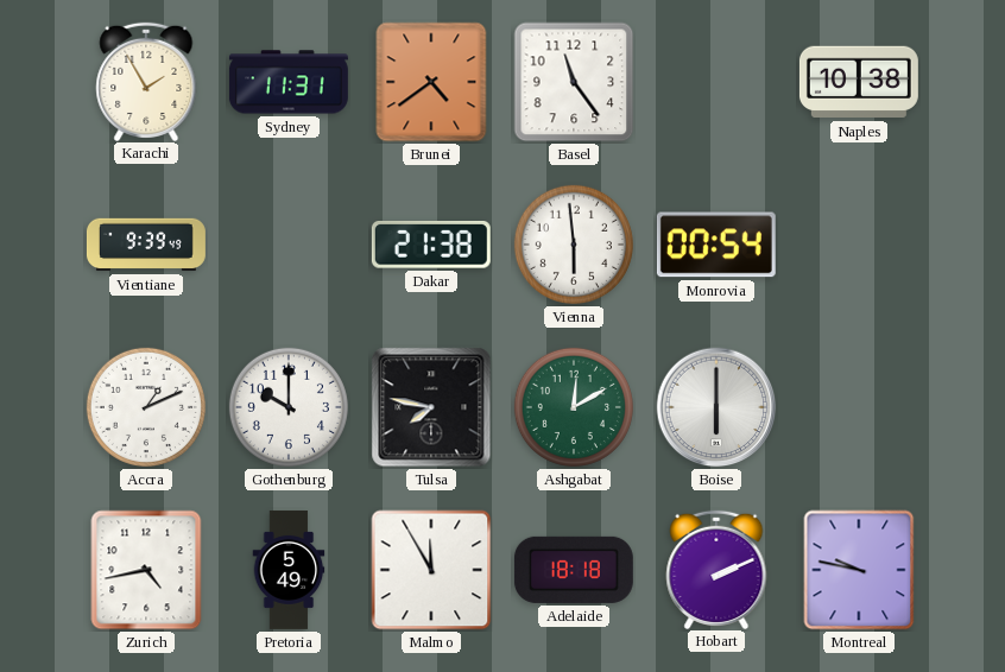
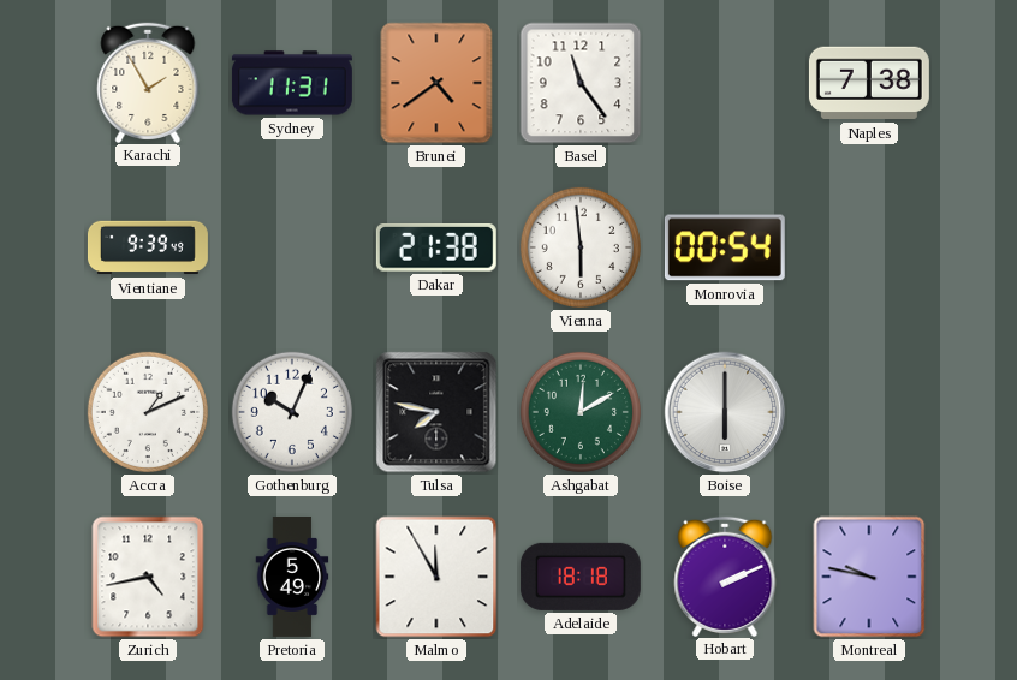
Naples: 10:38 -> 7:38 (869, 83)
Gothenburg: 10:00 -> 10:04 (292, 412)
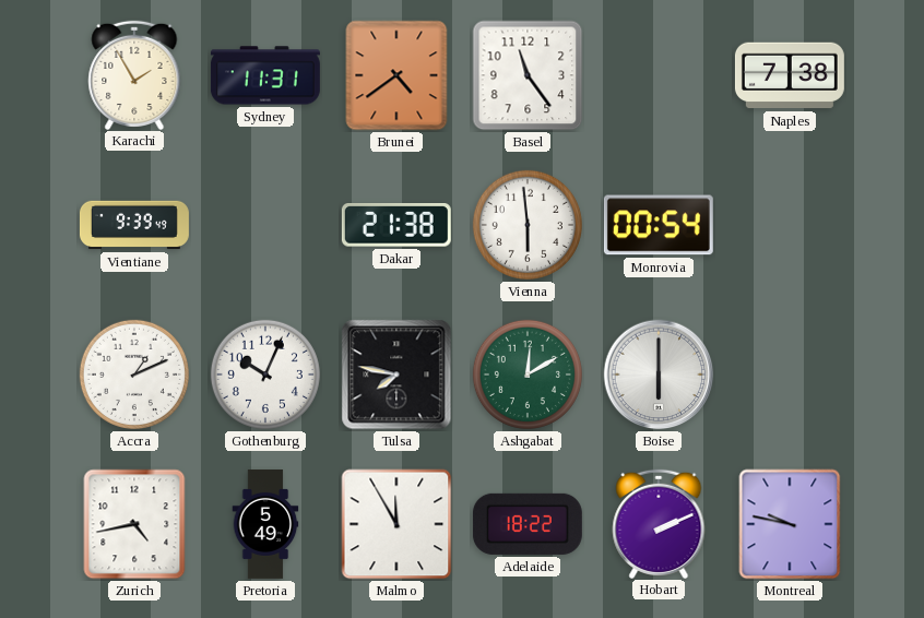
Adelaide: 18:18 -> 18:22 (528, 524)
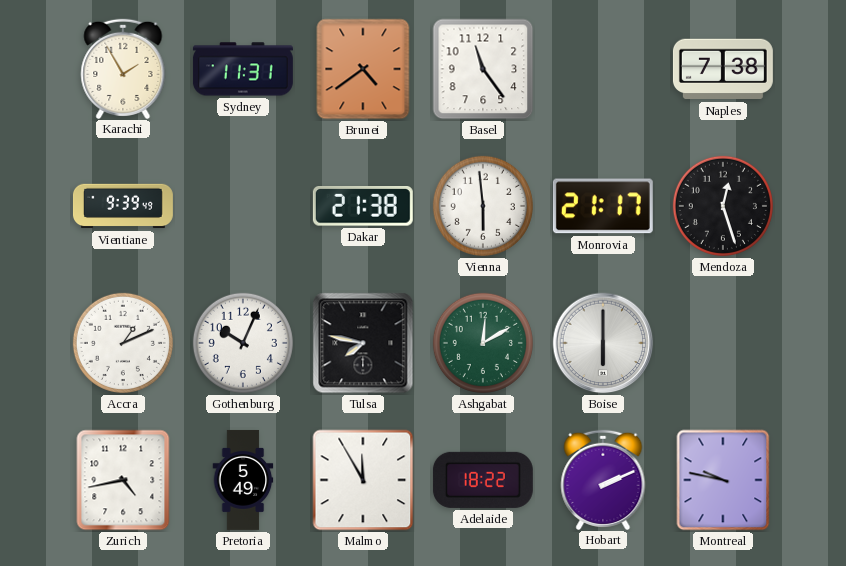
Monrovia: 00:54 -> 21:17 (603, 206)
Mendoza: none -> 12:27 (723, 206)
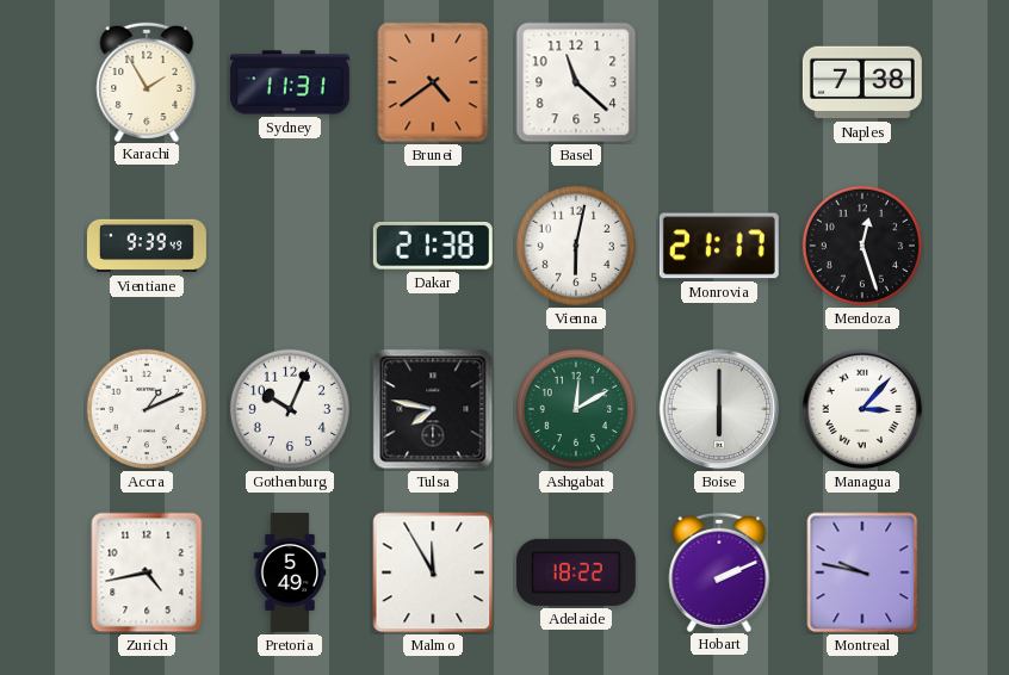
Basel: 11:24 -> 11:22 (576, 82)
Vienna: 5:59 -> 6:02 (576, 246)
Managua: none -> 3:07 (862, 409)
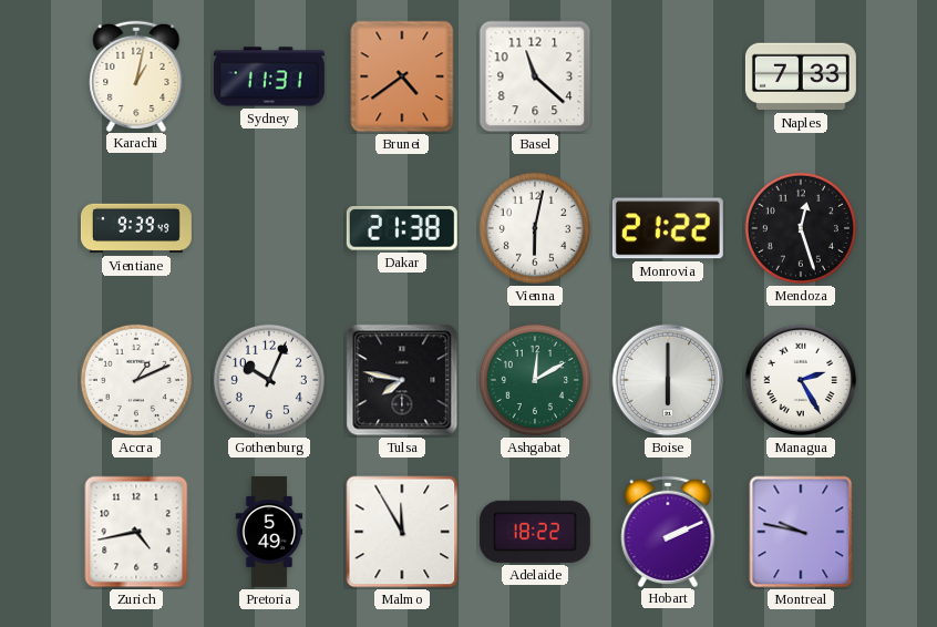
Karachi: 1:55 -> 1:02 (136, 75)
Naples: 7:38 -> 7:33 (801, 76)
Monrovia: 21:17 -> 21:22 (668, 228)
Managua: 3:07 -> 2:25 (801, 380)
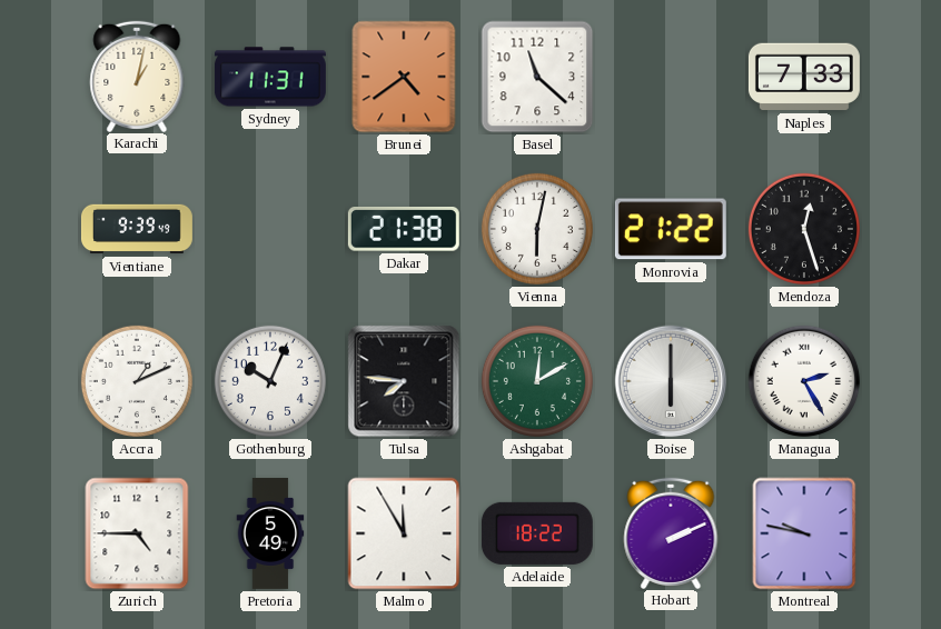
Tulsa: 7:47 -> 7:46 (404, 381)
Zurich: 4:43 -> 4:45 (137, 533)
